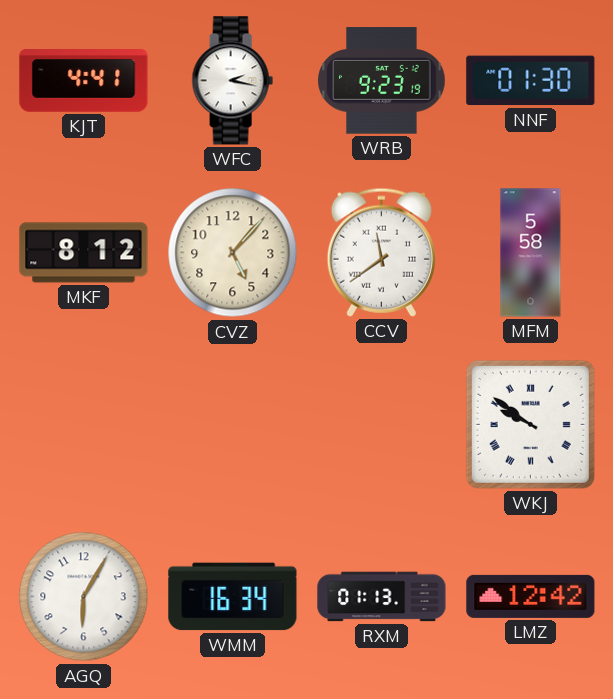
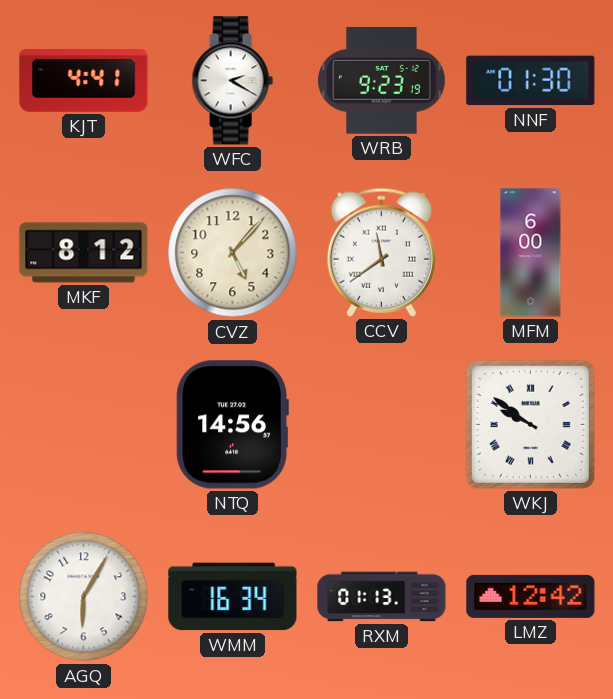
WFC: 2:17 -> 2:20 (232, 81)
MFM: 5:58 -> 6:00 (531, 253)
NTQ: none -> 14:56 (232, 425)
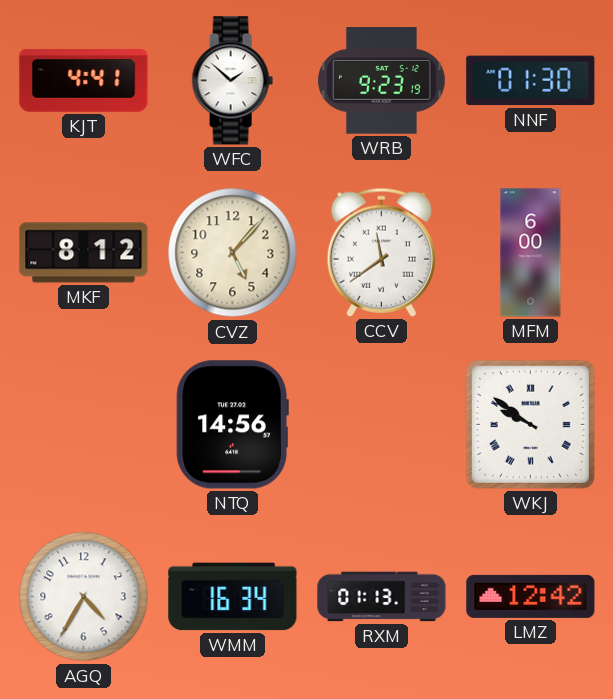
WFC: 2:20 -> 1:52 (232, 81)
AGQ: 6:05 -> 4:35 (84, 597)
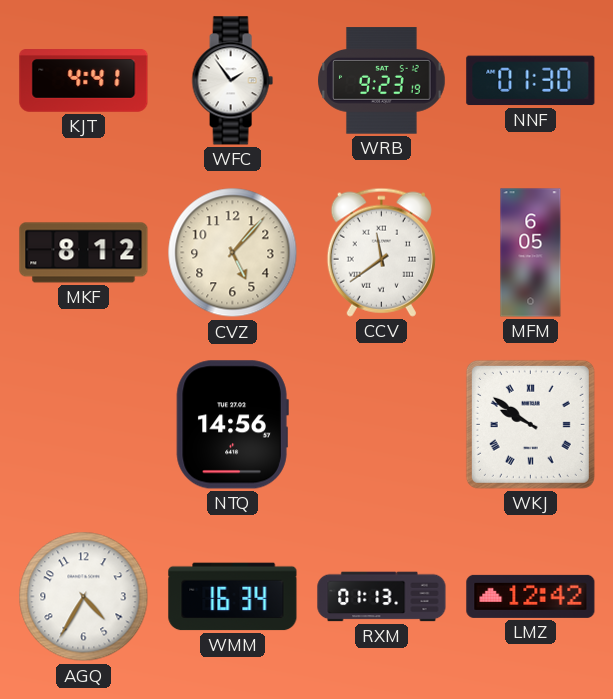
WFC: 1:52 -> 1:54 (232, 81)
MFM: 6:00 -> 6:05 (531, 253)
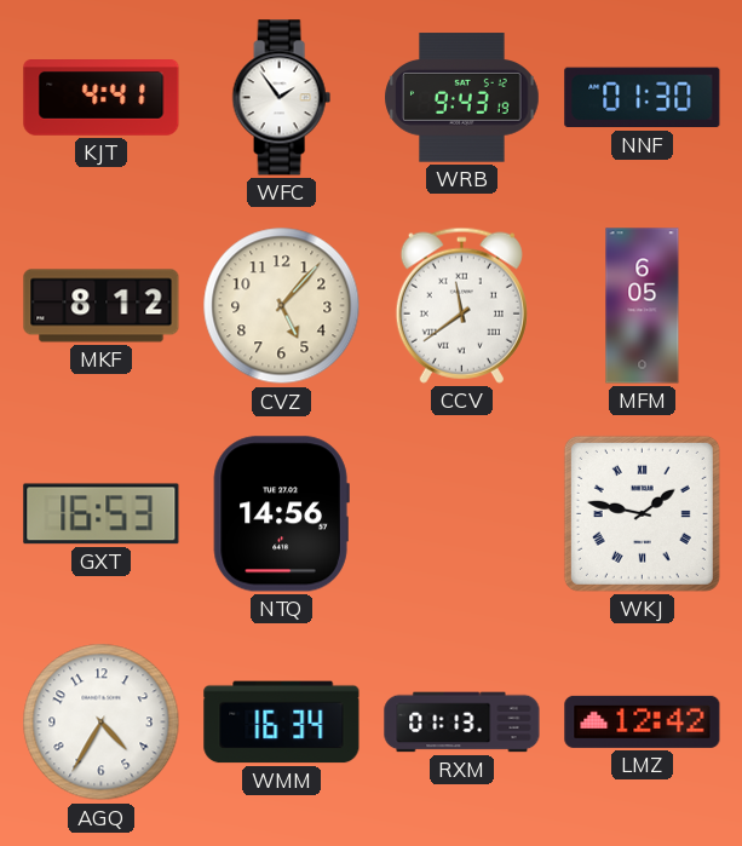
WRB: 9:23 -> 9:43 (462, 98)
GXT: none -> 16:53 (102, 514)
WKJ: 9:51 -> 1:47 (642, 513)
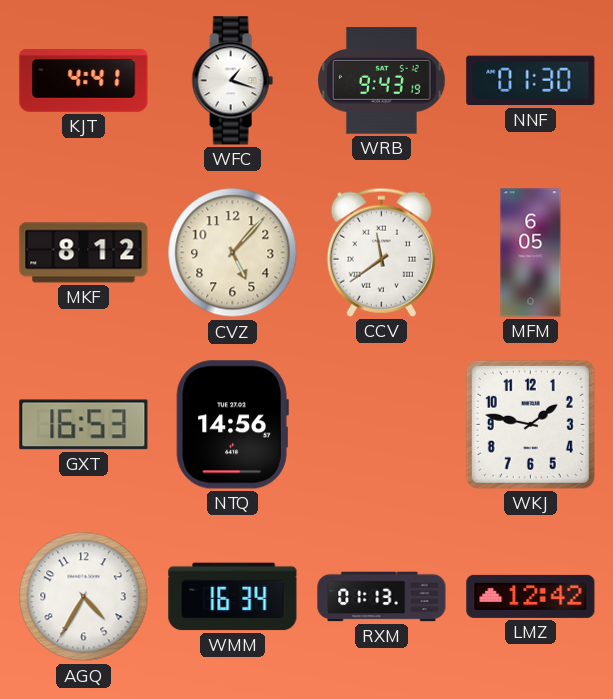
WFC: 1:54 -> 1:18 (232, 81)
WKJ numerals: Roman -> Arabic (530, 424)
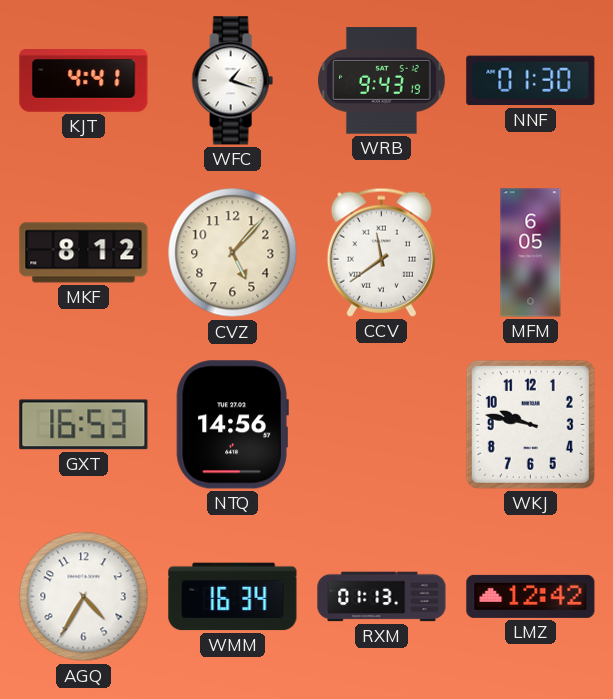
WKJ: 1:47 -> 9:47 (530, 424)
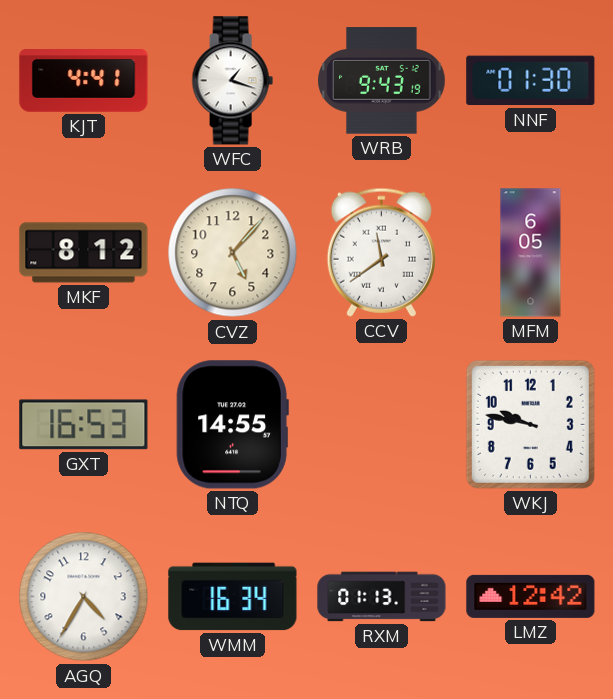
NTQ: 14:56 -> 14:55 (232, 425)
